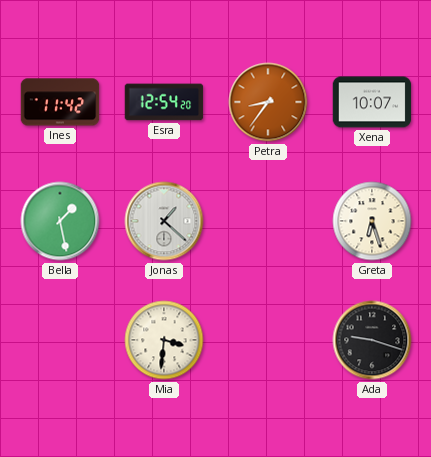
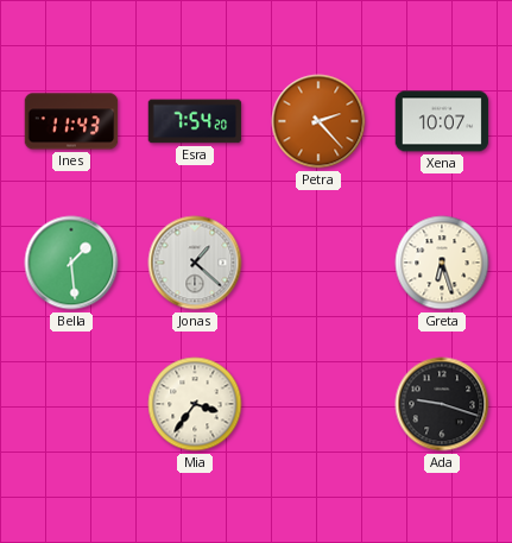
Ines: 11:42 -> 11:43 (71, 121)
Esra: 12:54 -> 7:54 (195, 121)
Petra: 8:36 -> 2:23 (318, 121)
Bella: 1:28 -> 1:29 (71, 263)
Mia: 3:31 -> 3:36 (195, 404)
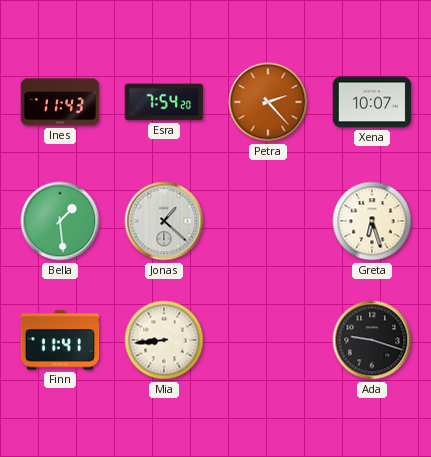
Finn: none -> 11:41 (60, 340)
Mia: 3:36 -> 8:44 (164, 340)
